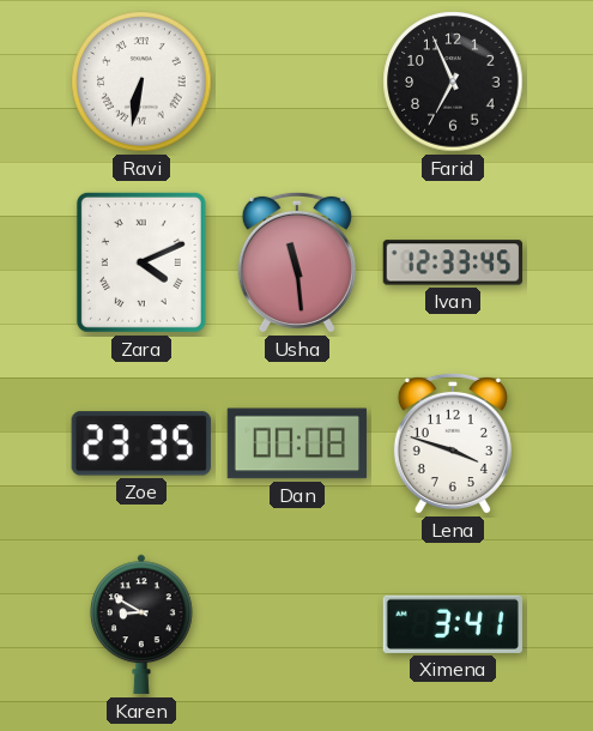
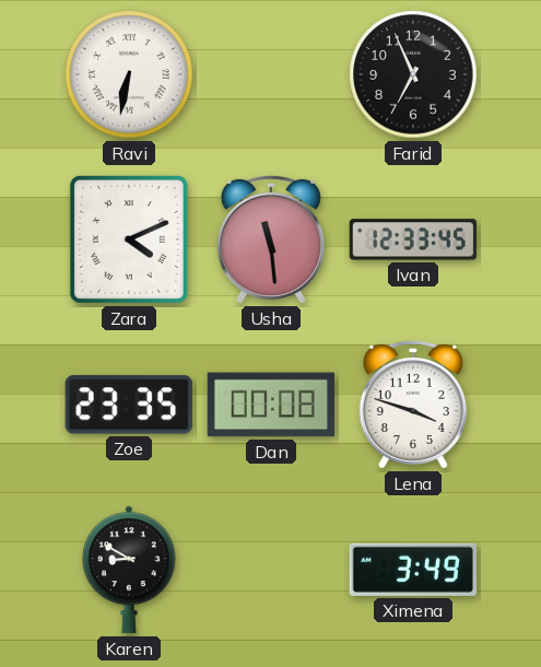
Ximena: 3:41 -> 3:49 (412, 570)
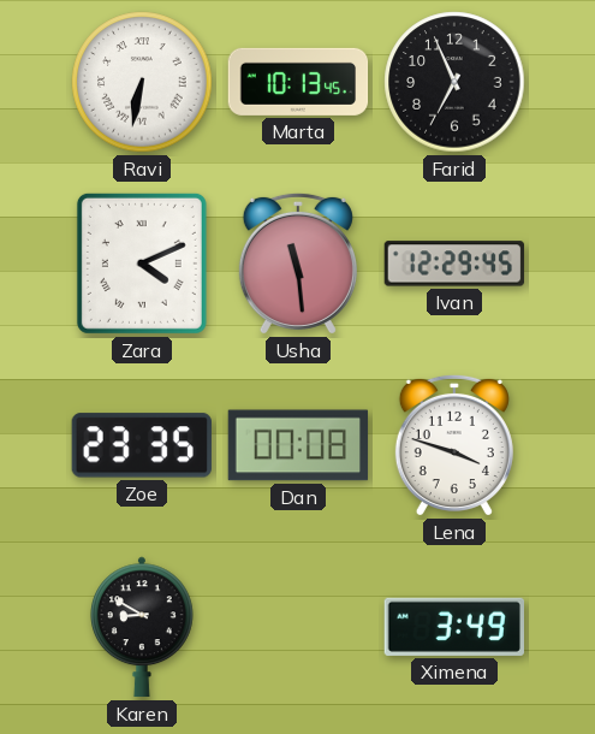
Marta: none -> 10:13 (298, 82)
Ivan: 12:33 -> 12:29 (454, 264)
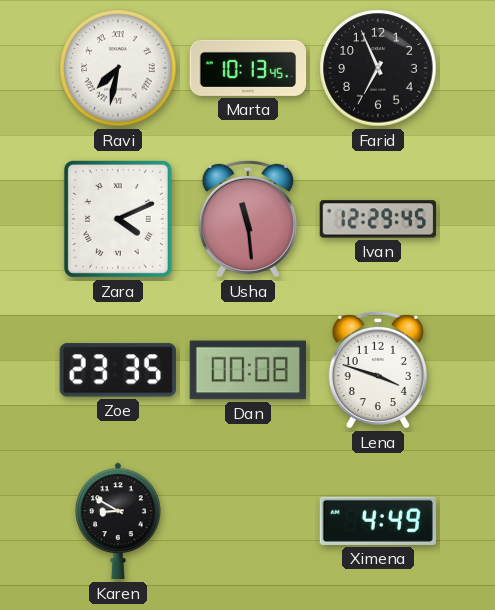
Ravi: 6:32 -> 7:32 (118, 68)
Ximena: 3:49 -> 4:49 (377, 521)
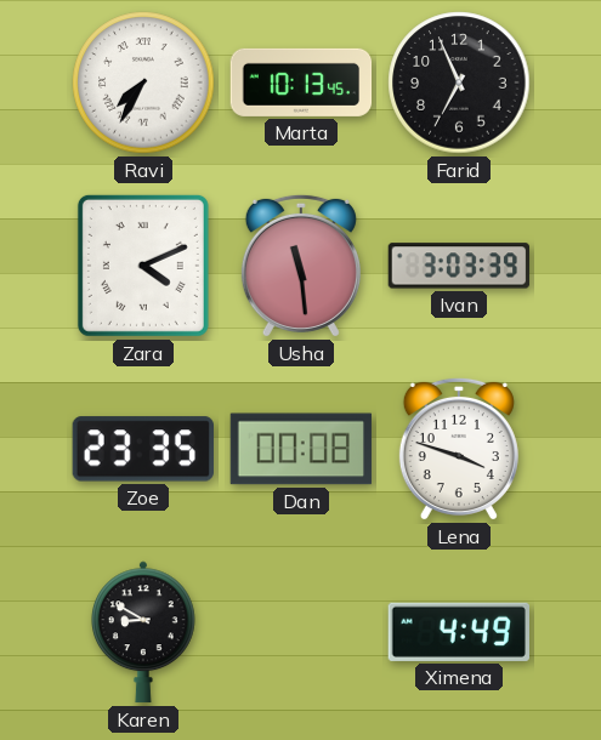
Ravi: 7:32 -> 7:35 (143, 82)
Ivan: 12:29 -> 3:03 (459, 266)
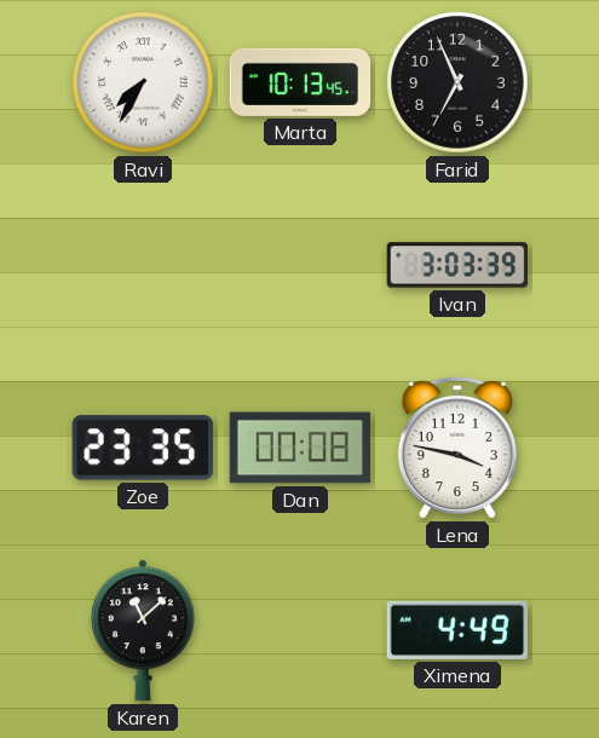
Zara: 4:11 -> none (143, 266)
Usha: 11:29 -> none (301, 266)
Lena: 3:48 -> 3:47 (457, 448)
Karen: 8:50 -> 11:08 (144, 630)
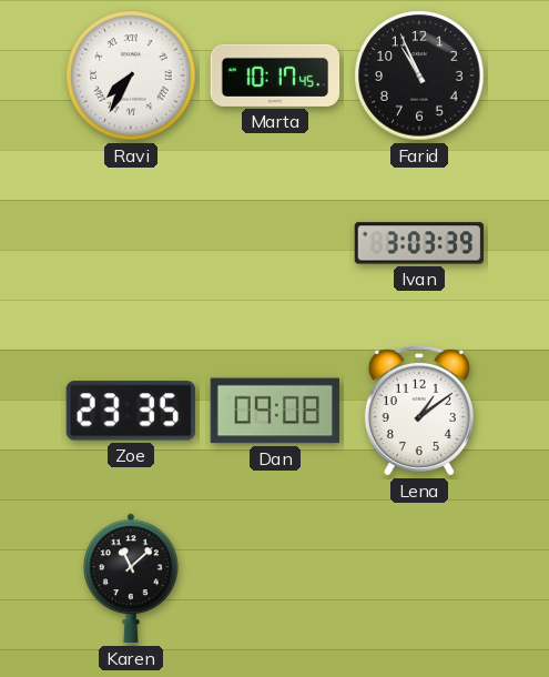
Marta: 10:13 -> 10:17 (275, 75)
Farid: 6:56 -> 10:56 (419, 75)
Dan: 00:08 -> 09:08 (275, 411)
Lena: 3:47 -> 1:09 (419, 411)
Ximena: 4:49 -> none (456, 630)
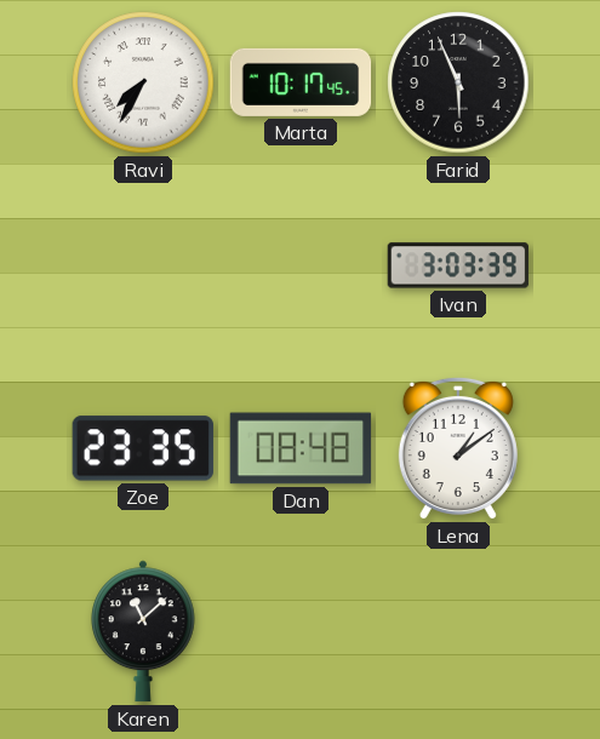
Farid: 10:56 -> 5:56 (458, 82)
Dan: 09:08 -> 08:48 (301, 448)
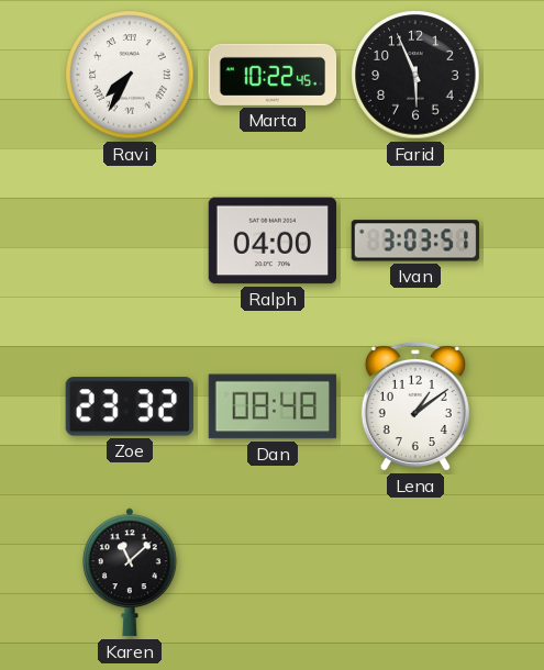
Marta: 10:17 -> 10:22 (273, 75)
Ralph: none -> 04:00 (273, 241)
Ivan: 3:03:39 -> 3:03:51 (415, 241)
Zoe: 23:35 -> 23:32 (130, 406)
